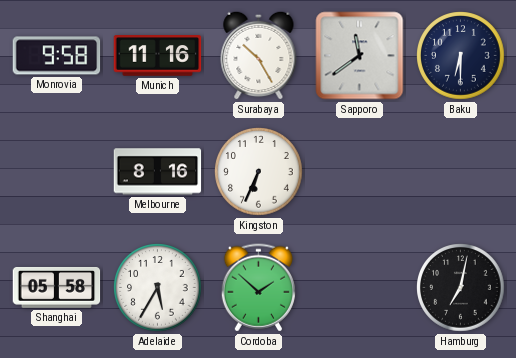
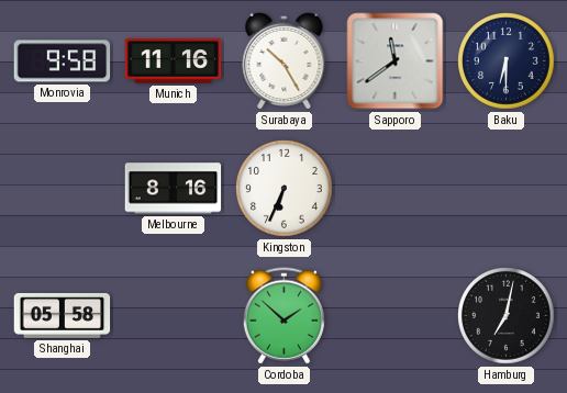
Adelaide: 5:35 -> none (158, 288)
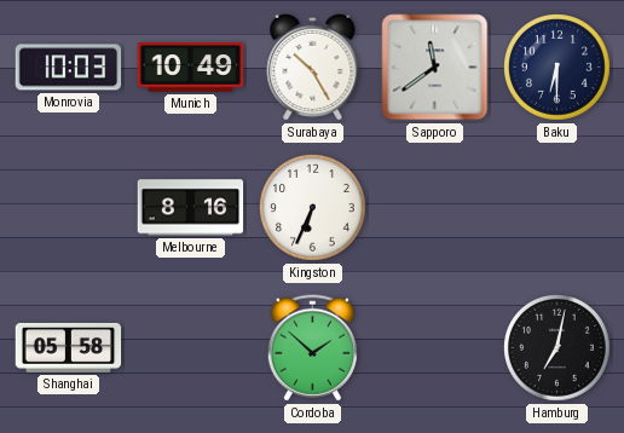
Monrovia: 9:58 -> 10:03 (69, 68)
Munich: 11:16 -> 10:49 (191, 68)
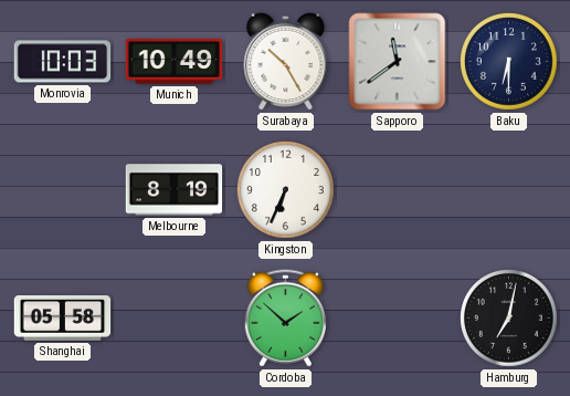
Melbourne: 8:16 -> 8:19 (175, 190)
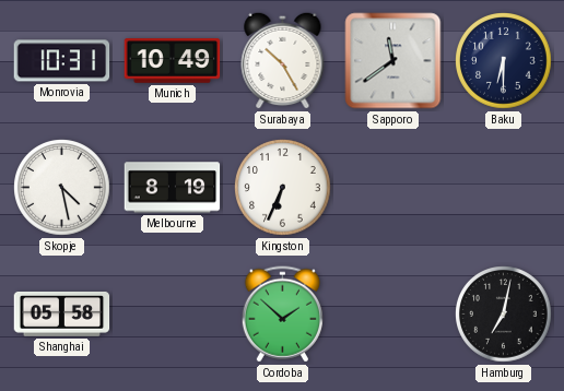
Monrovia: 10:03 -> 10:31 (62, 61)
Skopje: none -> 4:28 (62, 188)
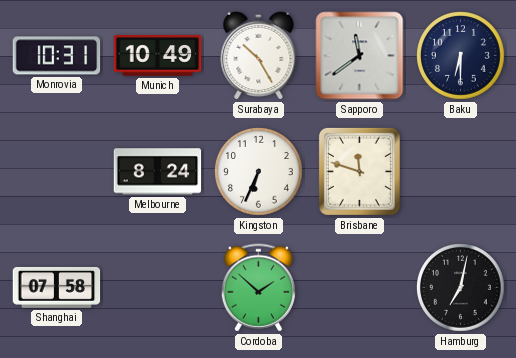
Skopje: 4:28 -> none (62, 188)
Melbourne: 8:19 -> 8:24 (158, 172)
Brisbane: none -> 11:48 (359, 171)
Shanghai: 05:58 -> 07:58 (57, 287)
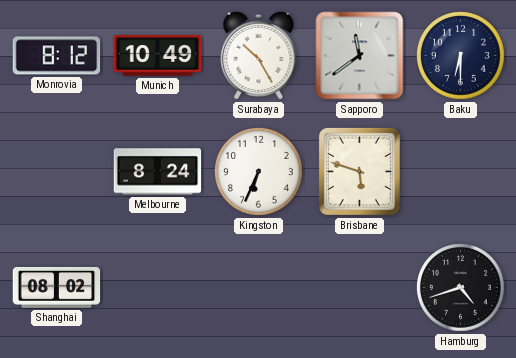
Monrovia: 10:31 -> 8:12 (57, 56)
Brisbane: 11:48 -> 5:48 (359, 171)
Shanghai: 07:58 -> 08:02 (57, 287)
Cordoba: 1:52 -> none (258, 288)
Hamburg: 7:02 -> 4:42 (461, 288)
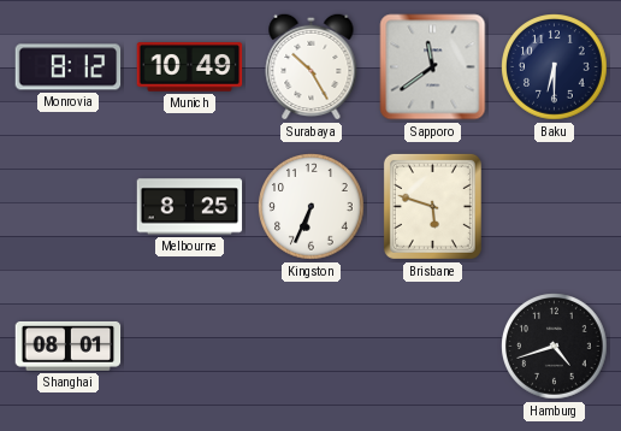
Melbourne: 8:24 -> 8:25 (190, 207)
Shanghai: 08:02 -> 08:01 (69, 346)
